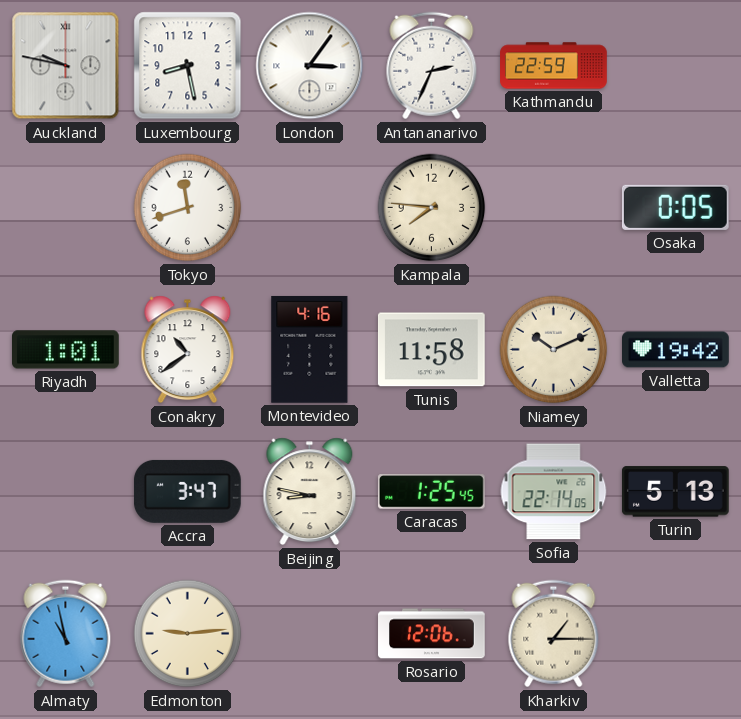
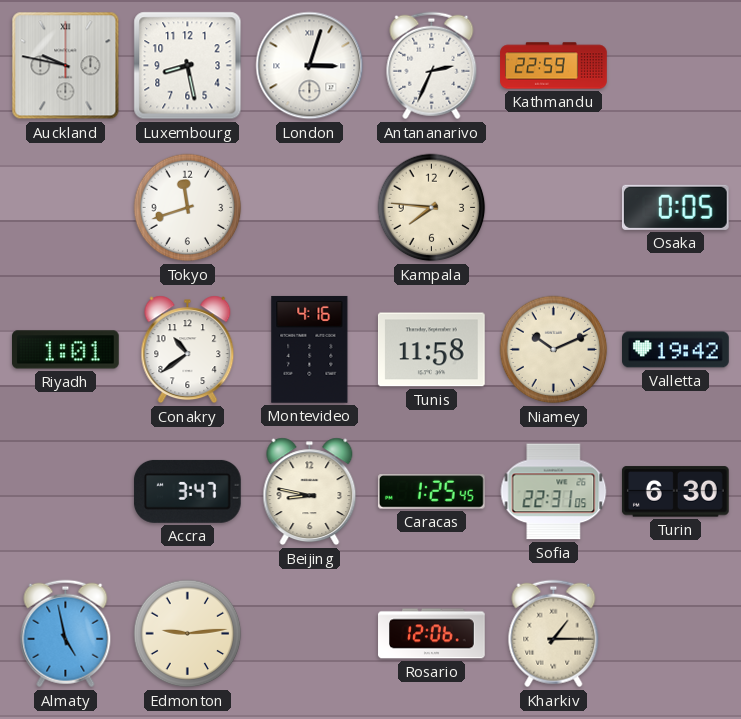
London: 3:06 -> 3:03 (310, 66)
Sofia: 22:14 -> 22:31 (554, 492)
Turin: 5:13 -> 6:30 (675, 492)
Almaty: 10:58 -> 4:58 (66, 634)
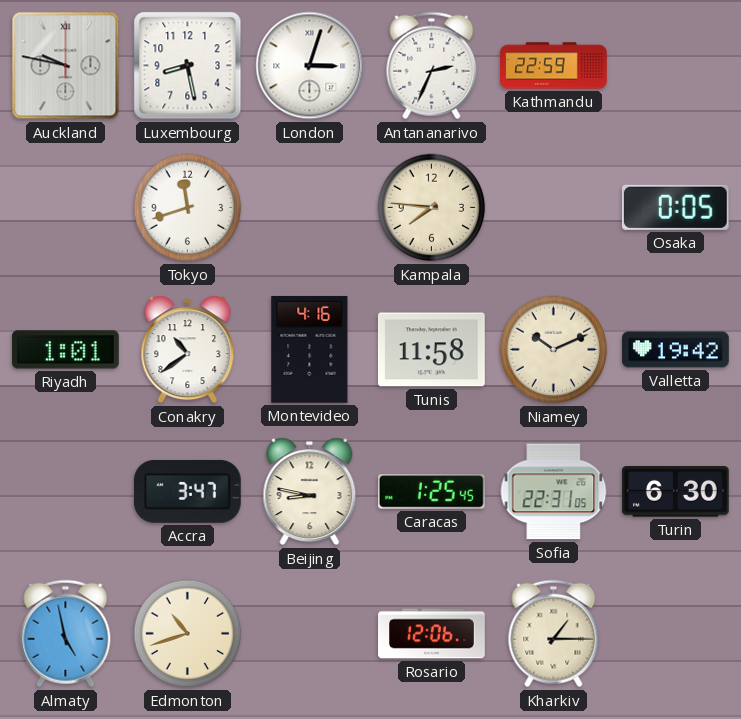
Edmonton: 9:14 -> 10:42 (188, 634)
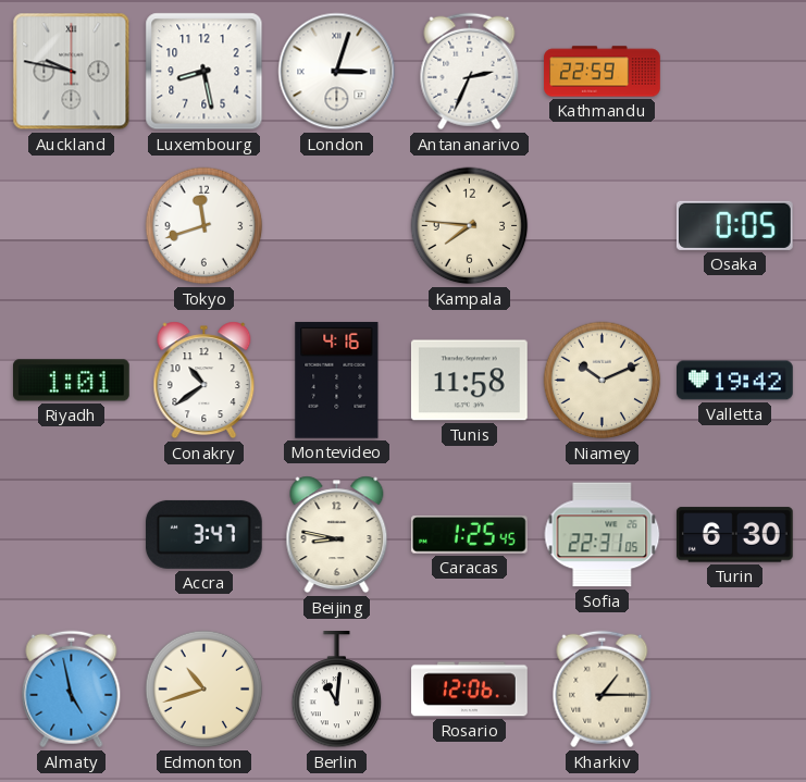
Berlin: none -> 11:01 (337, 691)
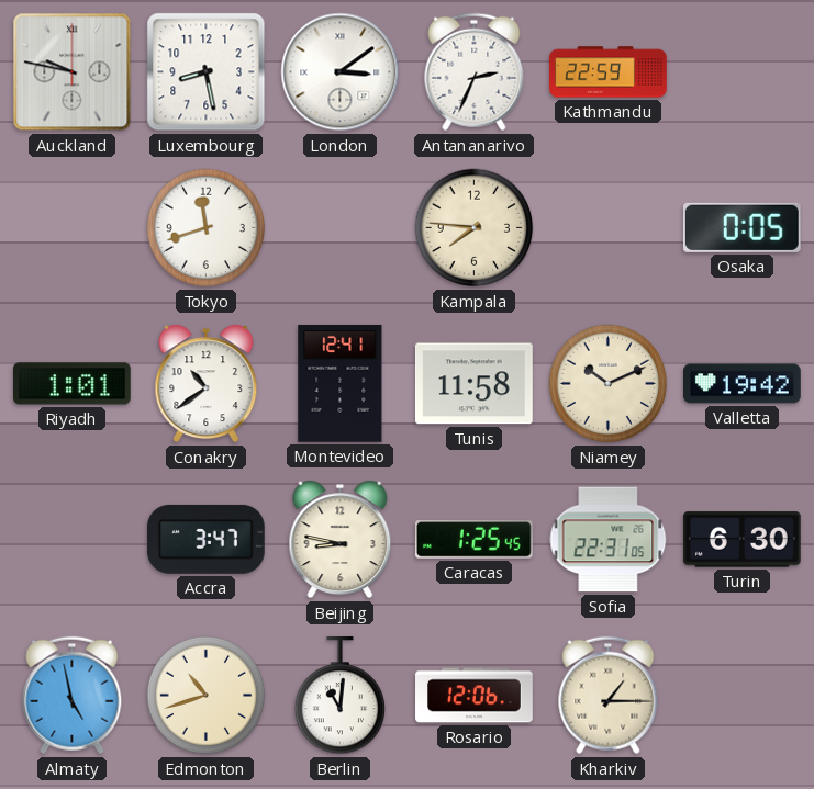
London: 3:03 -> 3:09 (341, 72)
Montevideo: 4:16 -> 12:41 (341, 383)
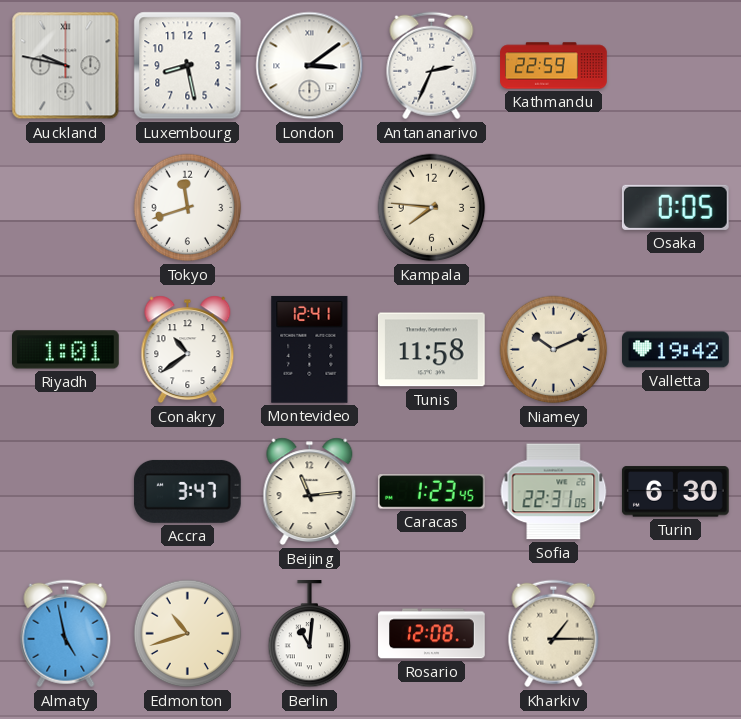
Beijing: 8:47 -> 11:14 (310, 492)
Caracas: 1:25 -> 1:23 (431, 492)
Rosario: 12:06 -> 12:08 (432, 634)
